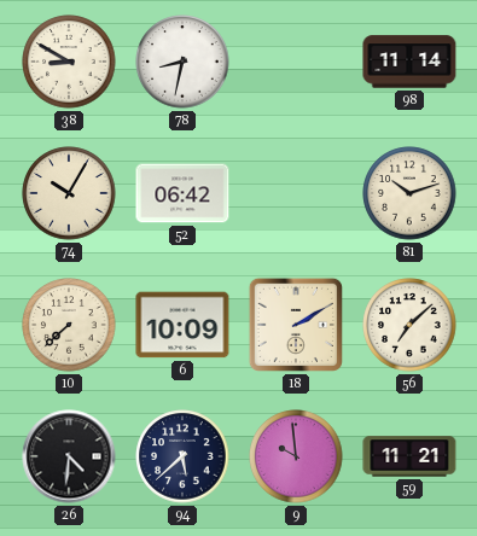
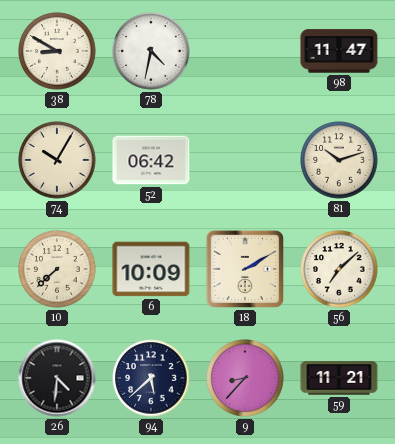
78: 8:32 -> 4:32 (151, 51)
98: 11:14 -> 11:47 (339, 51)
9: 9:59 -> 8:37 (245, 378)
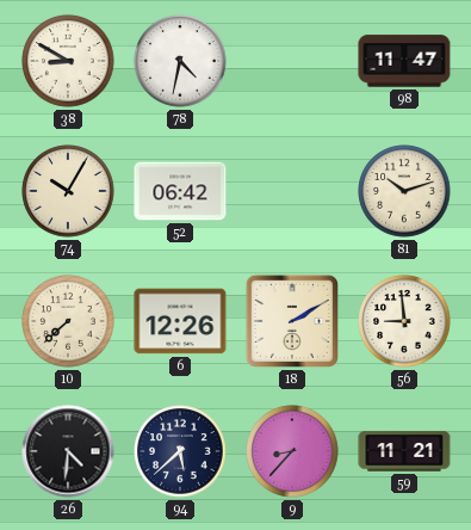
6: 10:09 -> 12:26 (180, 321)
56: 7:08 -> 8:59 (404, 321)
